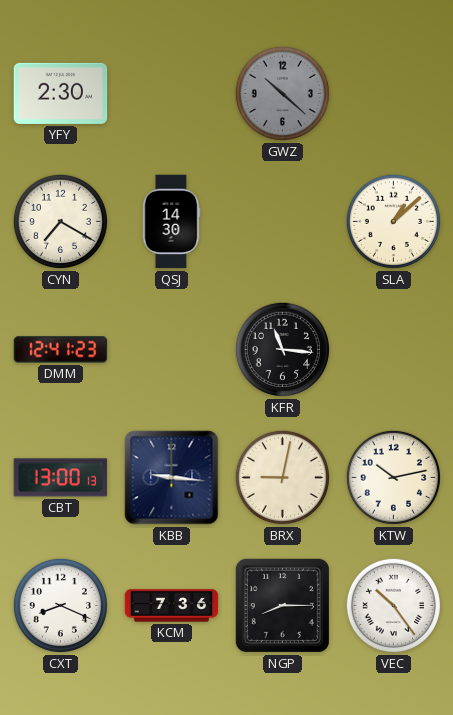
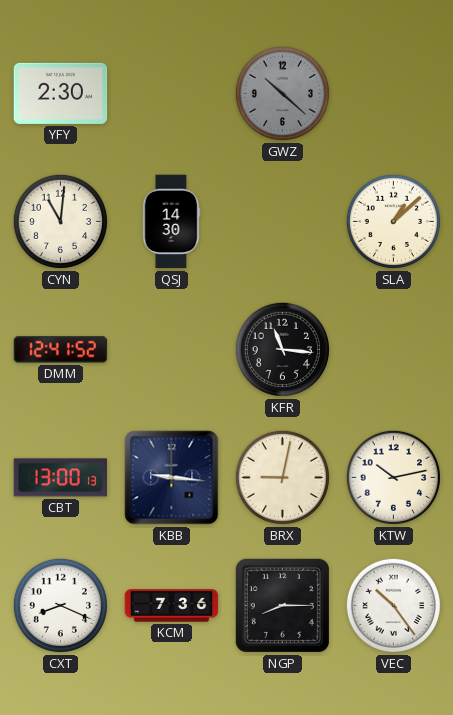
CYN: 7:20 -> 11:01 (60, 221)
DMM: 12:41:23 -> 12:41:52 (61, 350)
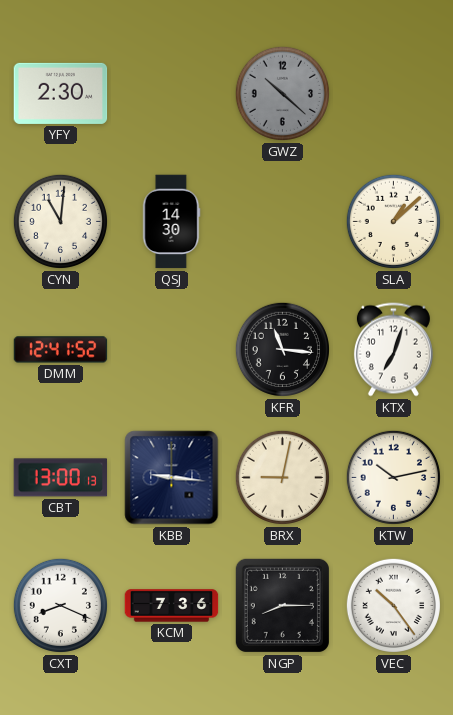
KTX: none -> 7:03 (393, 350)
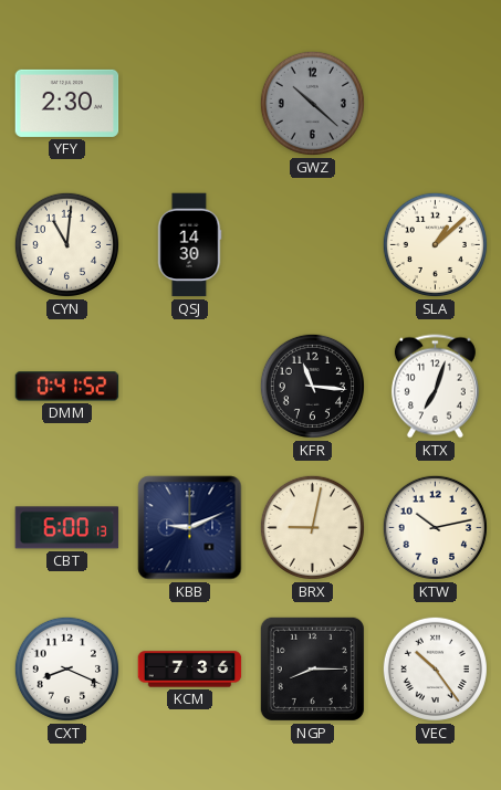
DMM: 12:41 -> 0:41 (67, 387)
CBT: 13:00 -> 6:00 (67, 528)
KBB: 9:16 -> 9:11 (190, 528)
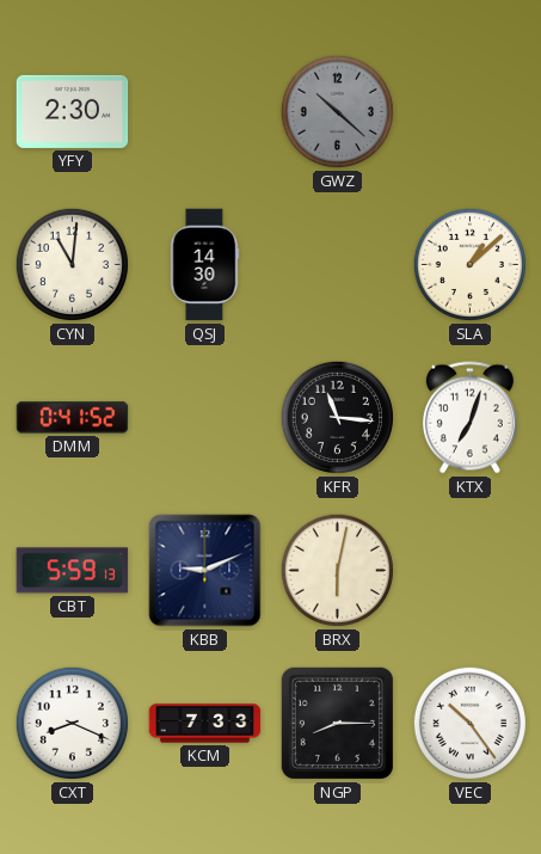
CBT: 6:00 -> 5:59 (73, 571)
BRX: 9:02 -> 6:02 (337, 570)
KTW: 10:13 -> none (435, 527)
KCM: 7:36 -> 7:33 (205, 724)
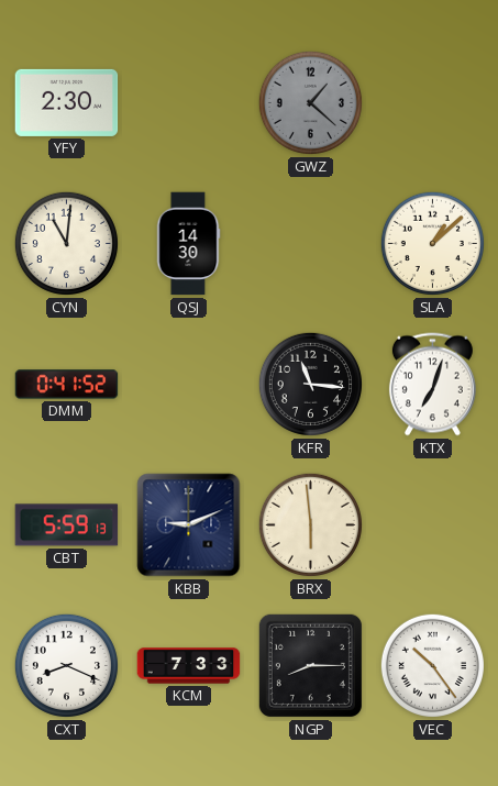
GWZ: 10:22 -> 1:22 (310, 102)
BRX: 6:02 -> 5:59 (310, 524)
